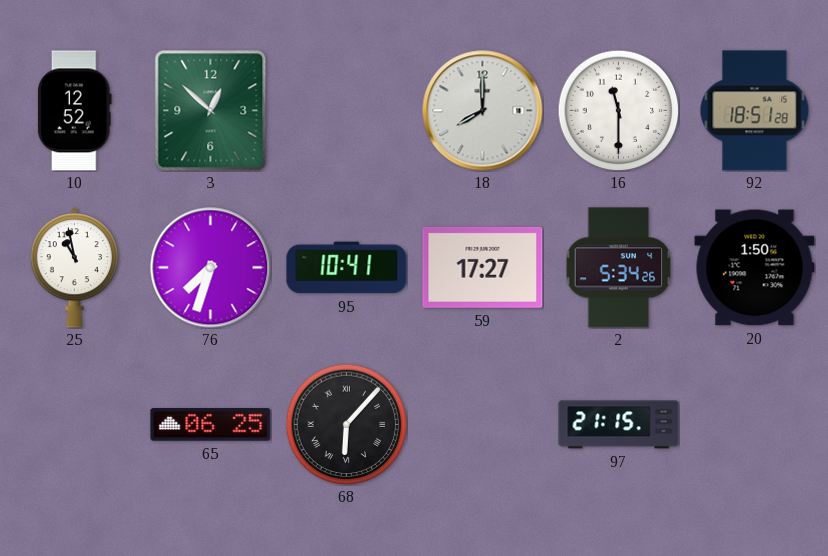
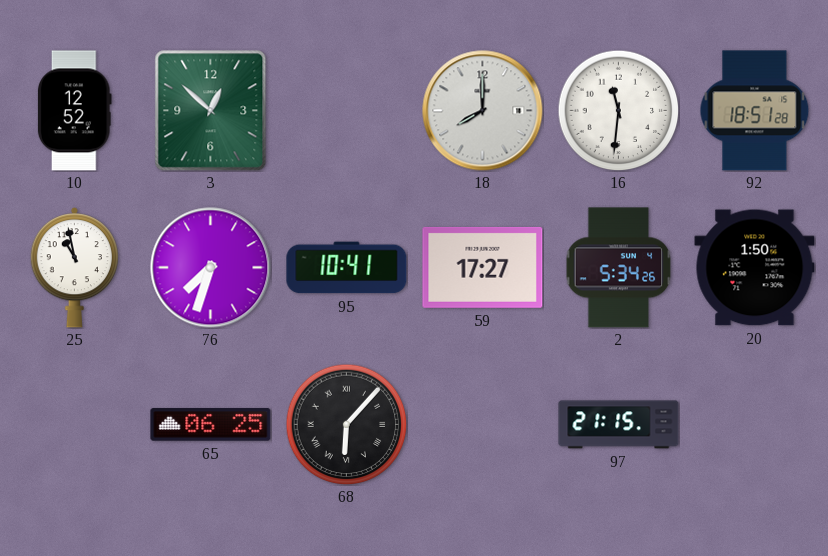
16: 11:30 -> 11:31 (618, 110)
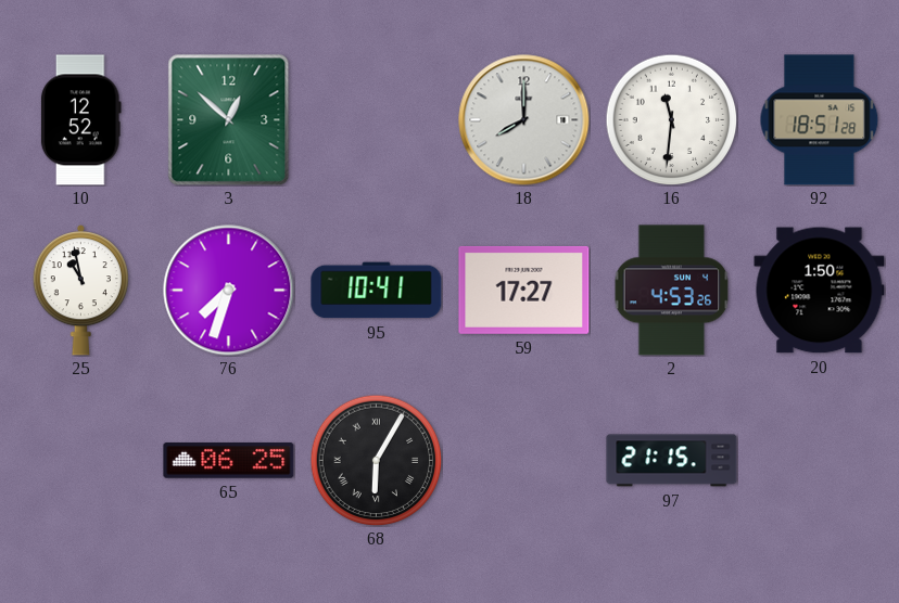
2: 5:34 -> 4:53 (672, 291)
68: 6:07 -> 6:05 (376, 460)
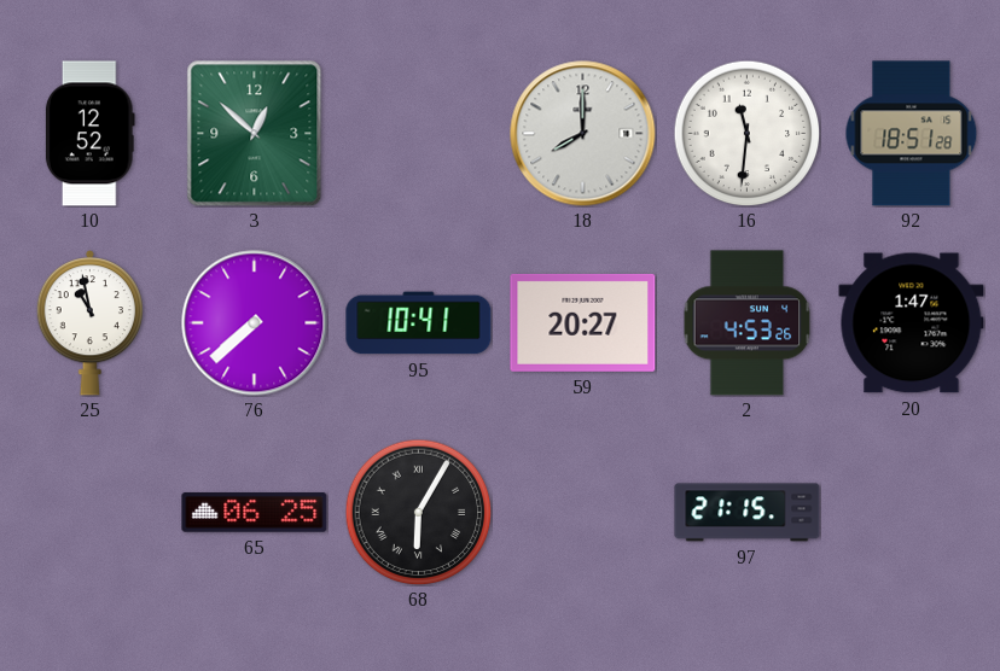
76: 7:33 -> 7:38 (255, 323)
59: 17:27 -> 20:27 (583, 322)
20: 1:50 -> 1:47 (912, 323)
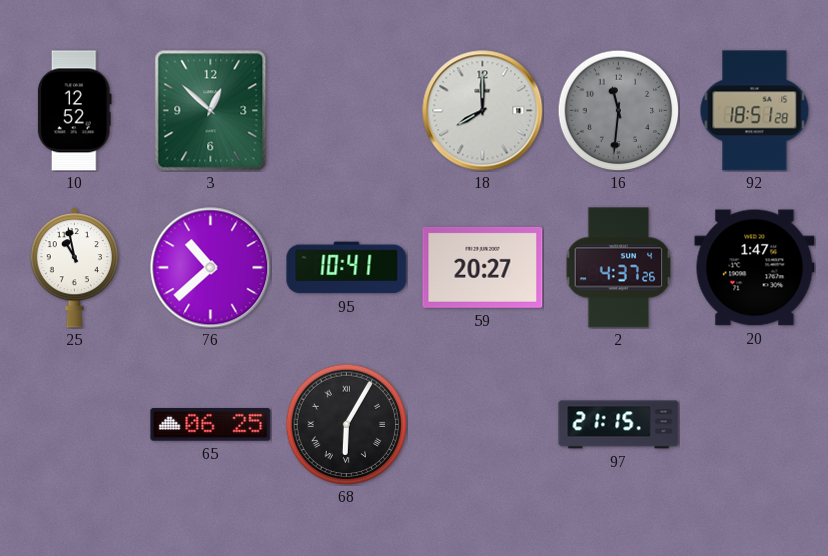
16 dial: white -> grey (618, 110)
76: 7:38 -> 10:38 (211, 268)
2: 4:53 -> 4:37 (619, 268)
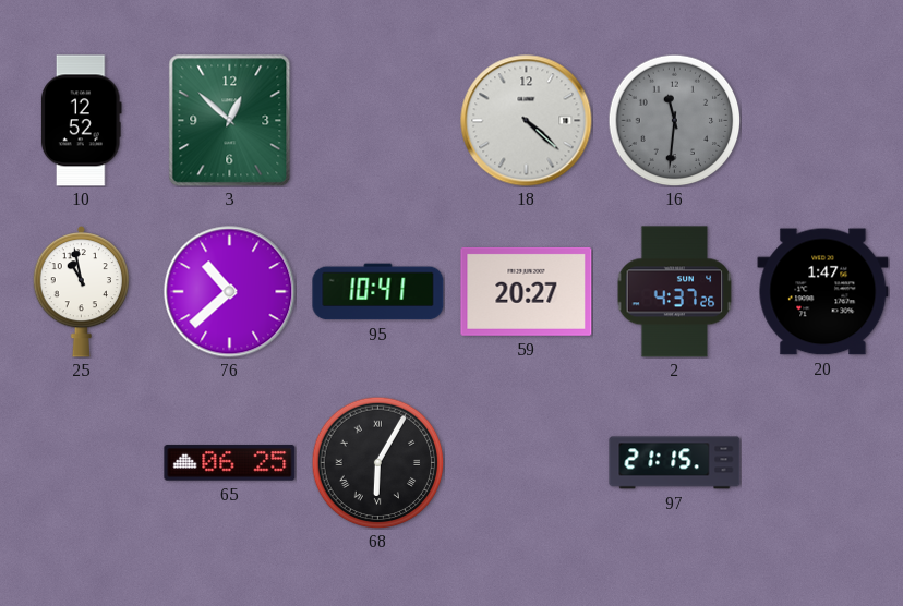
18: 8:00 -> 4:22 (527, 121)
92: 18:51 -> none (755, 111)
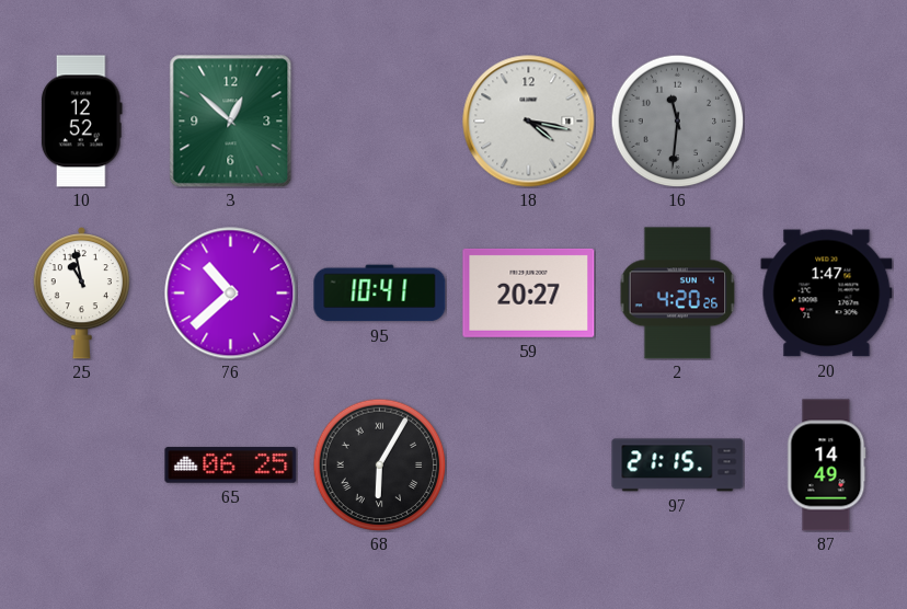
18: 4:22 -> 4:17 (529, 122)
2: 4:37 -> 4:20 (678, 294)
87: none -> 14:49 (827, 466)
